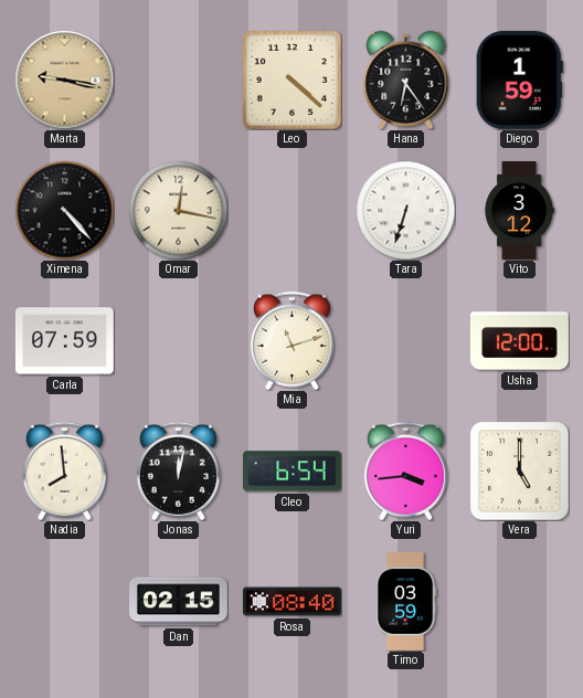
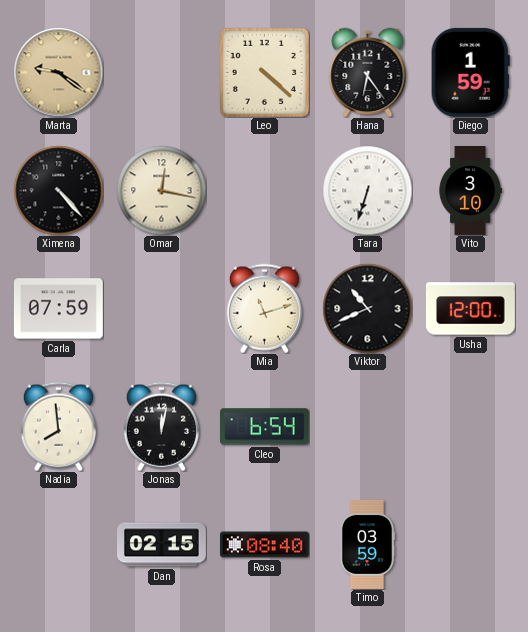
Marta: 9:17 -> 9:21 (58, 72)
Vito: 3:12 -> 3:10 (470, 191)
Viktor: none -> 10:41 (367, 308)
Yuri: 3:44 -> none (405, 470)
Vera: 5:00 -> none (519, 470)
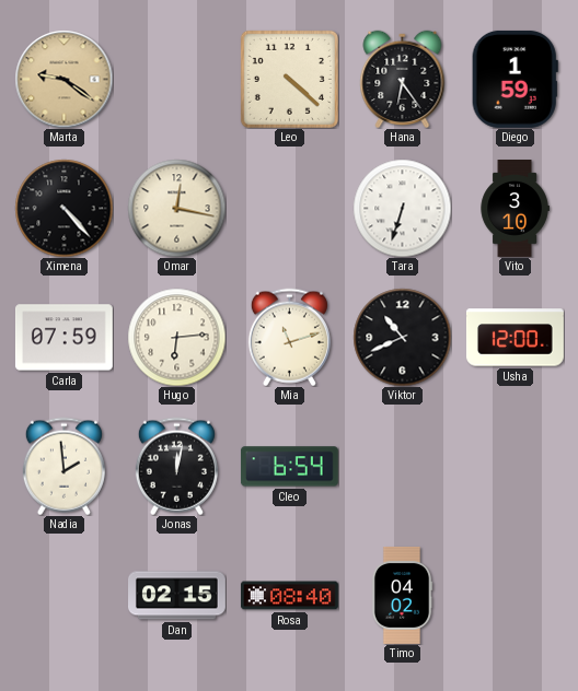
Hugo: none -> 6:14 (176, 337)
Nadia: 7:59 -> 1:59 (63, 466)
Timo: 03:59 -> 04:02 (402, 596)
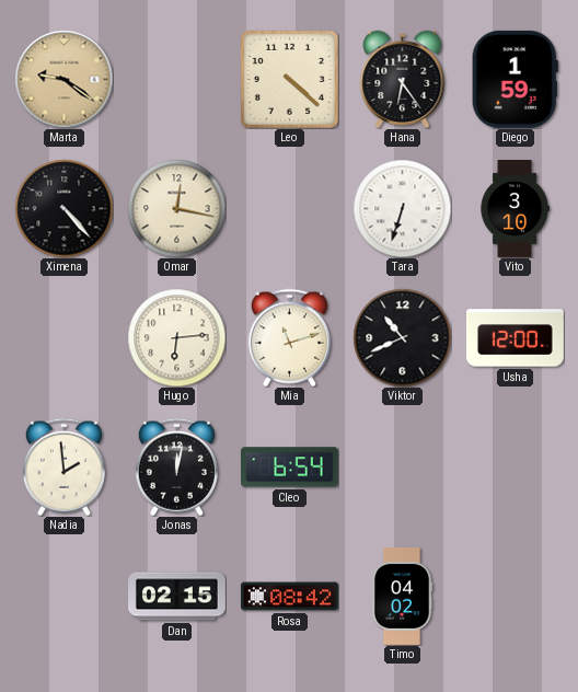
Carla: 07:59 -> none (63, 338)
Rosa: 08:40 -> 08:42 (289, 597)
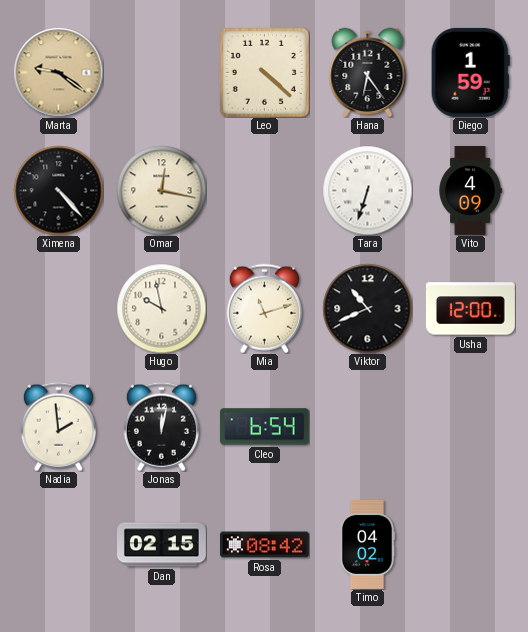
Vito: 3:10 -> 4:09 (470, 191)
Hugo: 6:14 -> 9:58 (161, 308)
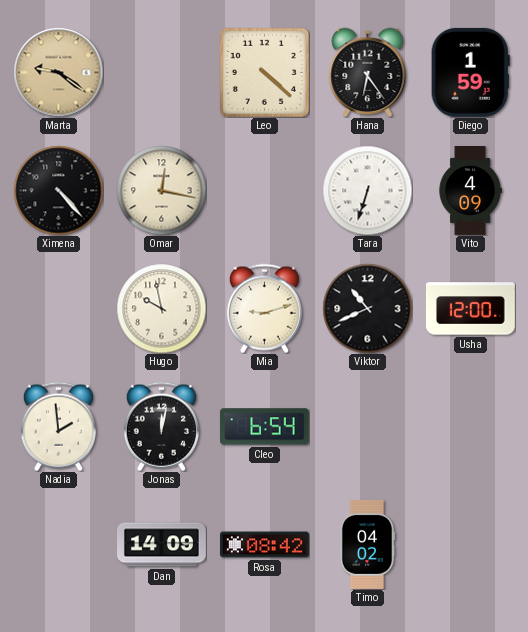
Mia: 11:12 -> 9:12 (264, 308)
Dan: 02:15 -> 14:09 (162, 545)
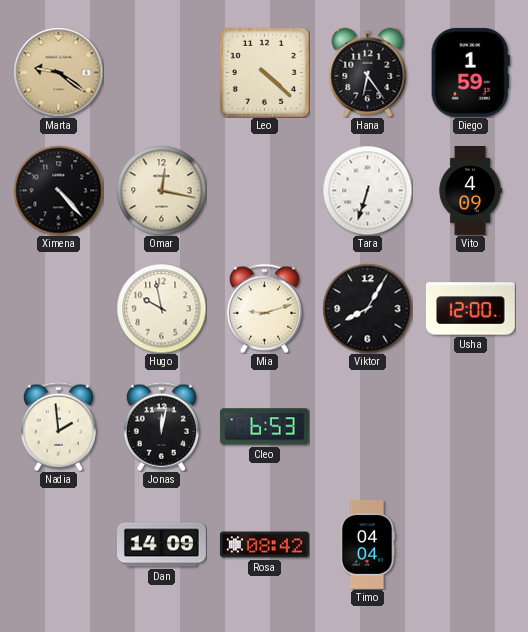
Viktor: 10:41 -> 8:05 (367, 308)
Cleo: 6:54 -> 6:53 (264, 427)
Timo: 04:02 -> 04:04 (367, 545)
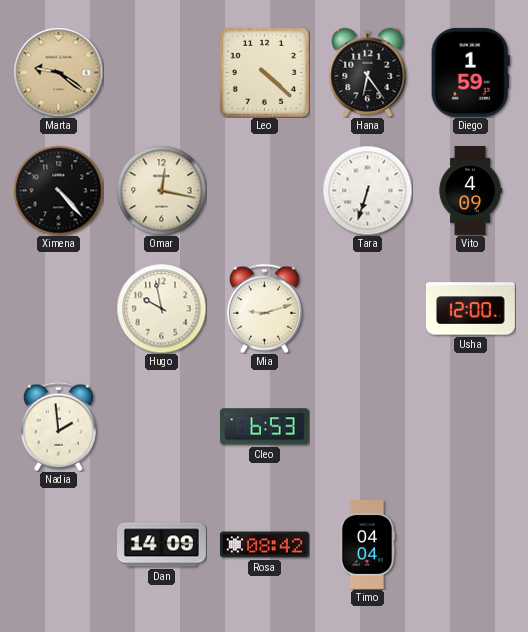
Viktor: 8:05 -> none (367, 308)
Jonas: 12:02 -> none (161, 426)
